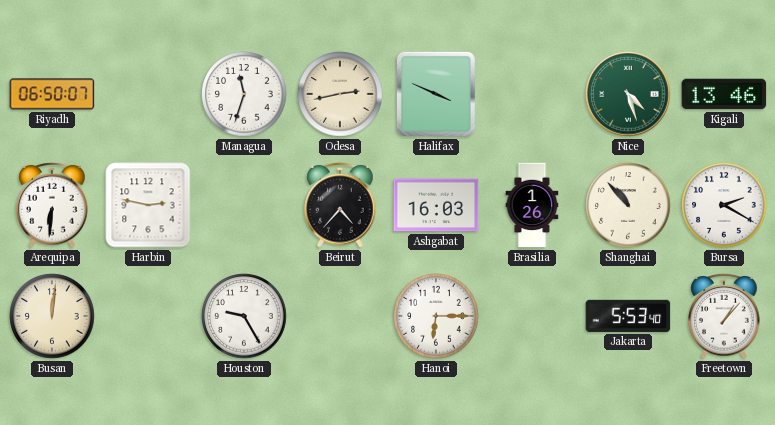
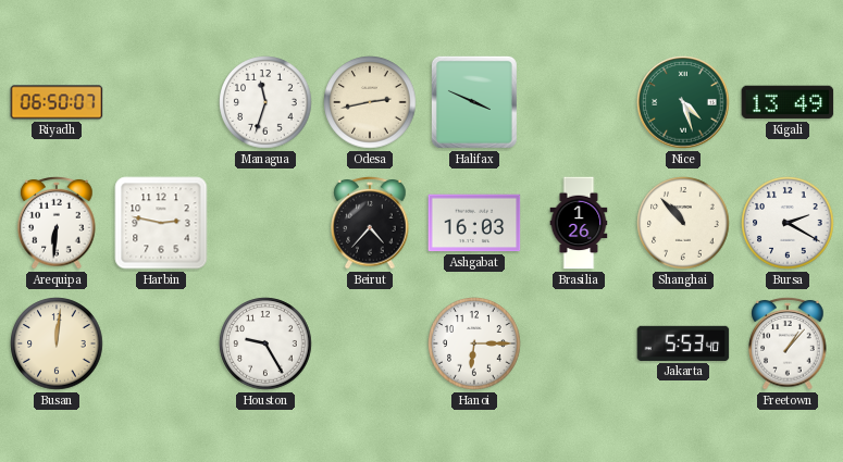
Kigali: 13:46 -> 13:49 (788, 102)
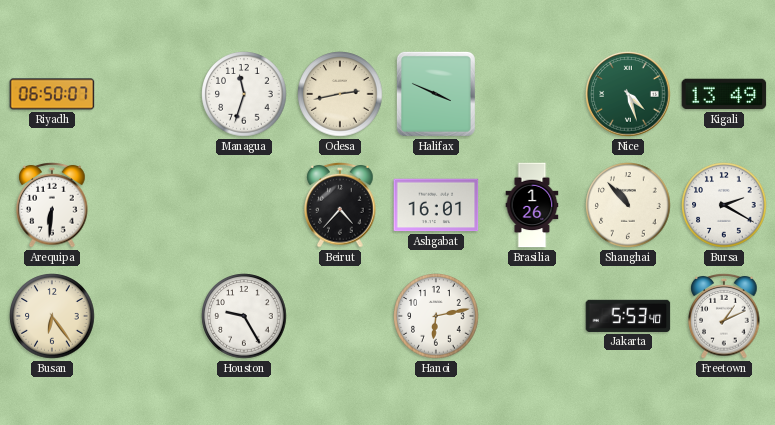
Harbin: 2:47 -> none (161, 223)
Ashgabat: 16:03 -> 16:01 (436, 205)
Busan: 12:01 -> 6:24 (52, 316)
Hanoi: 6:15 -> 6:13 (436, 316)
Freetown: 1:07 -> 1:11 (724, 316)
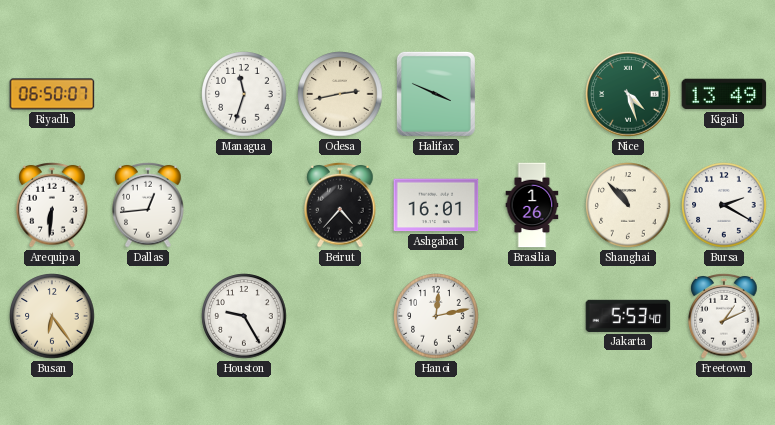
Dallas: none -> 12:44 (148, 205)
Hanoi: 6:13 -> 12:13 (436, 316)
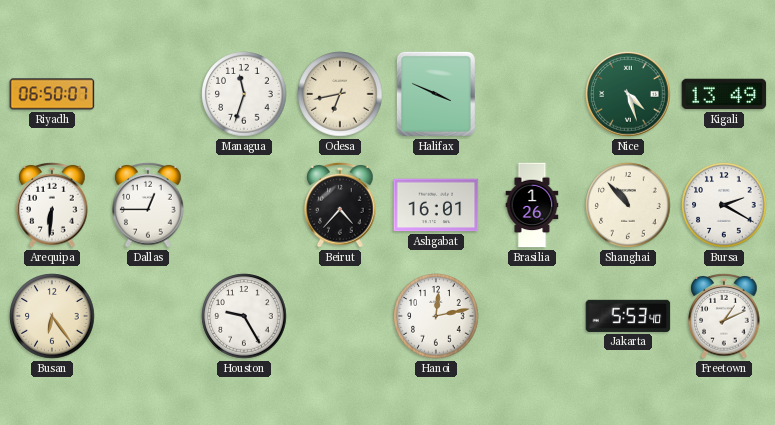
Odesa: 2:43 -> 6:43 (340, 94)
Dallas: 12:44 -> 12:45 (148, 205)
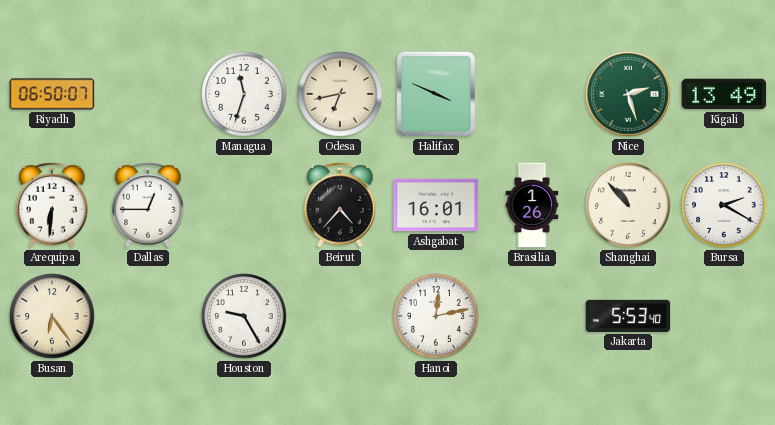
Nice: 4:27 -> 2:27 (628, 94)
Freetown: 1:11 -> none (724, 316)
